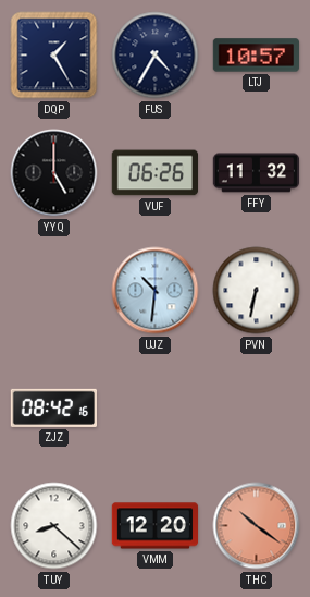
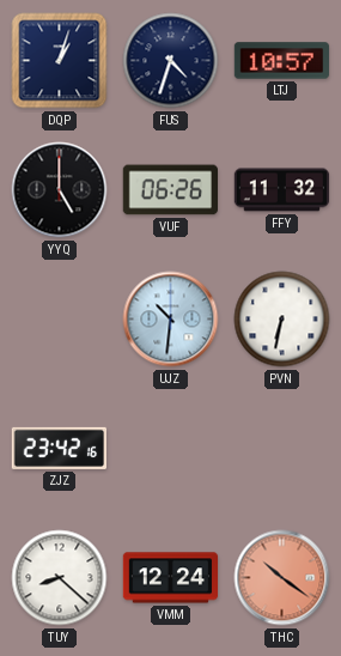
DQP: 1:25 -> 1:03 (60, 61)
FUS: 4:35 -> 4:33 (171, 61)
ZJZ: 08:42 -> 23:42 (59, 448)
VMM: 12:20 -> 12:24 (171, 578)
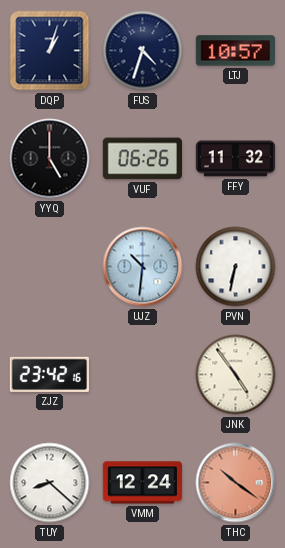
JNK: none -> 4:54 (236, 375)
